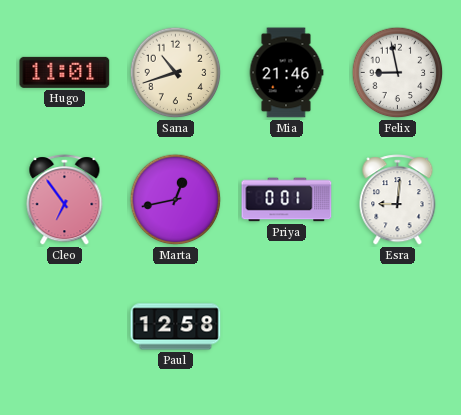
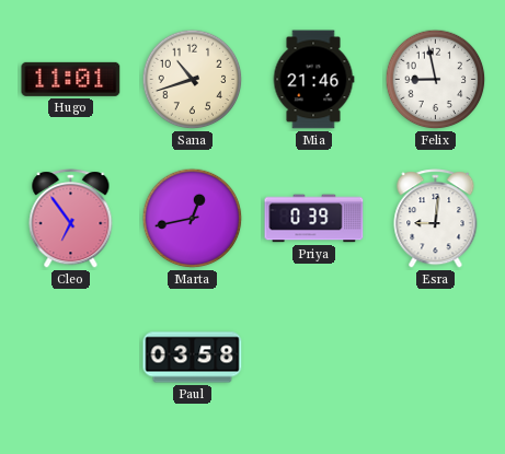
Priya: 0:01 -> 0:39 (314, 219)
Paul: 12:58 -> 03:58 (193, 358)
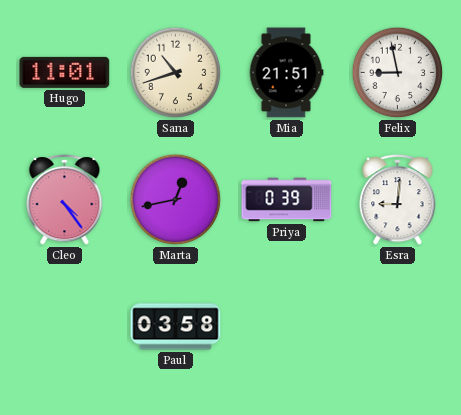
Mia: 21:46 -> 21:51 (286, 73)
Cleo: 6:54 -> 4:24 (65, 200)
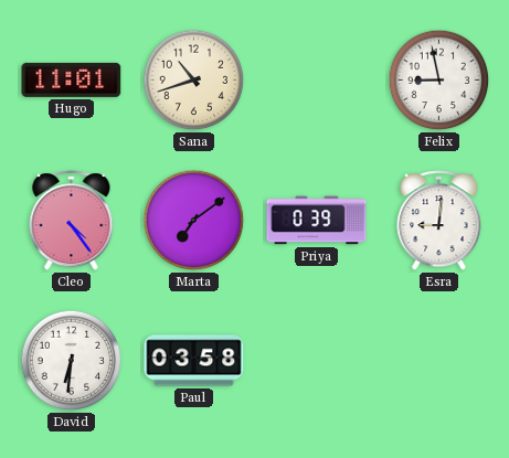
Mia: 21:51 -> none (286, 73)
Marta: 12:43 -> 7:09 (194, 221)
David: none -> 6:31 (72, 361)
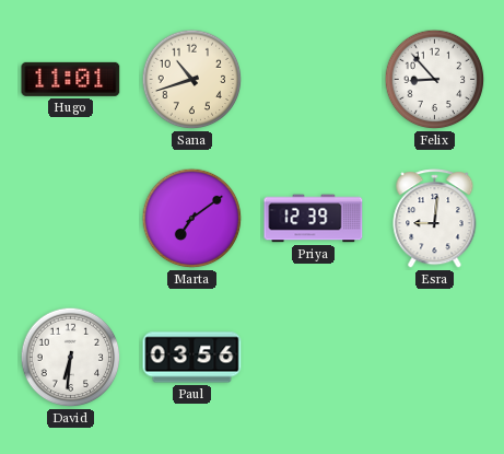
Felix: 8:58 -> 8:53 (435, 80)
Cleo: 4:24 -> none (72, 221)
Priya: 0:39 -> 12:39 (314, 219)
Paul: 03:58 -> 03:56 (192, 358)
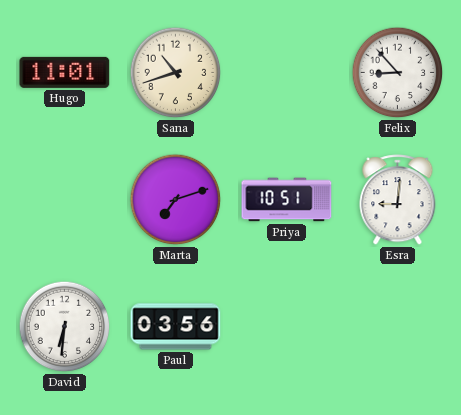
Marta: 7:09 -> 7:12 (176, 200)
Priya: 12:39 -> 10:51 (287, 200)
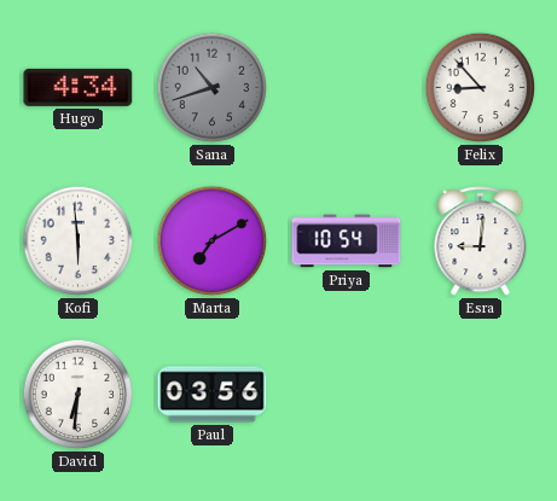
Hugo: 11:01 -> 4:34 (79, 87)
Sana dial: cream -> grey (213, 88)
Kofi: none -> 5:59 (79, 241)
Marta: 7:12 -> 7:10 (213, 241)
Priya: 10:51 -> 10:54 (347, 241)
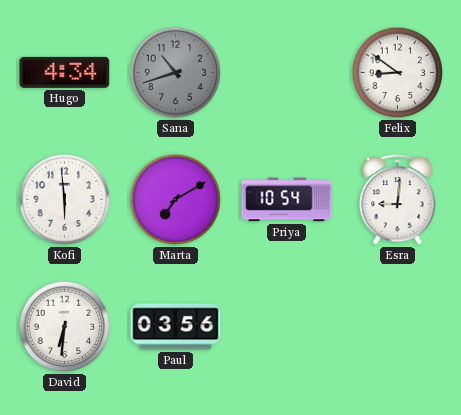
Felix: 8:53 -> 8:51 (398, 73)
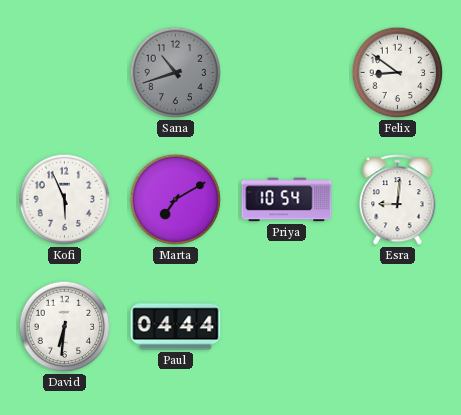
Hugo: 4:34 -> none (65, 72)
Kofi: 5:59 -> 5:56 (65, 200)
Paul: 03:56 -> 04:44 (176, 327)
